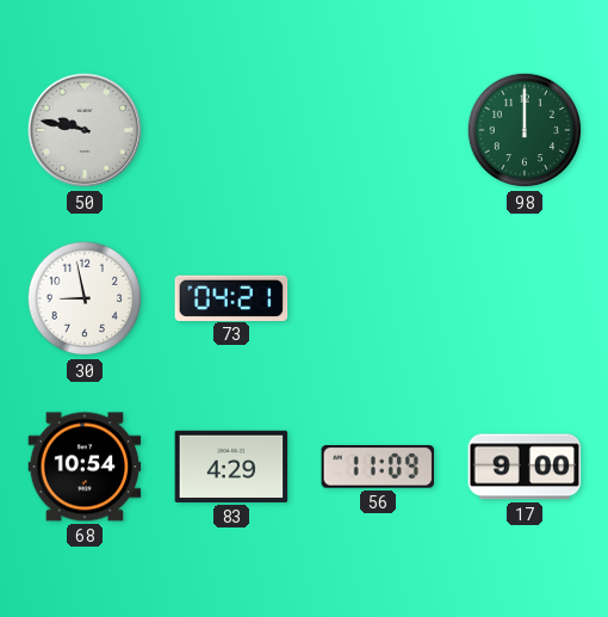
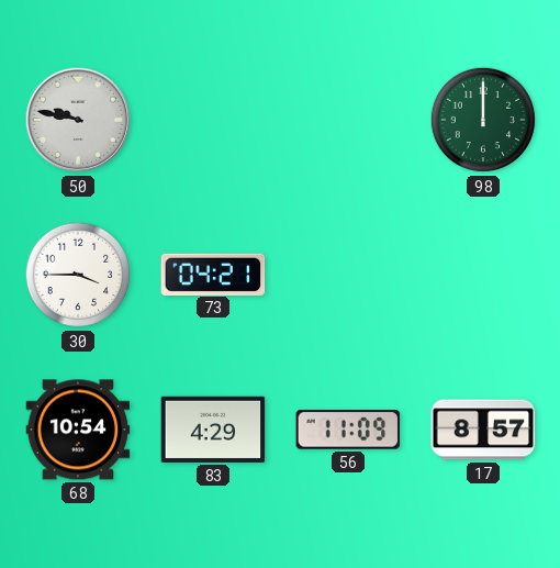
30: 8:58 -> 3:45 (78, 275)
17: 9:00 -> 8:57 (483, 430)
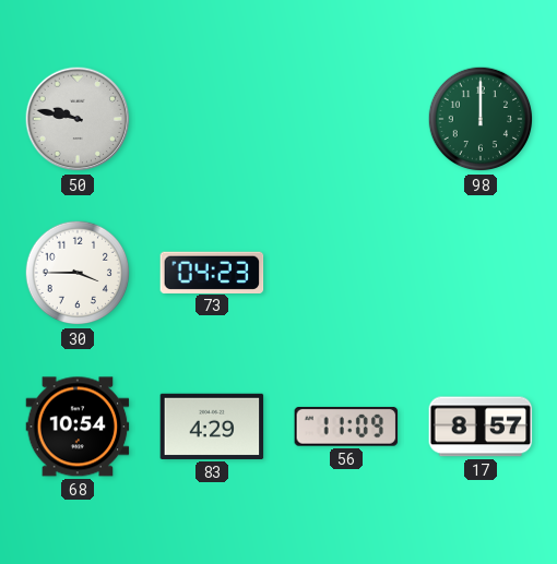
73: 04:21 -> 04:23 (212, 272)
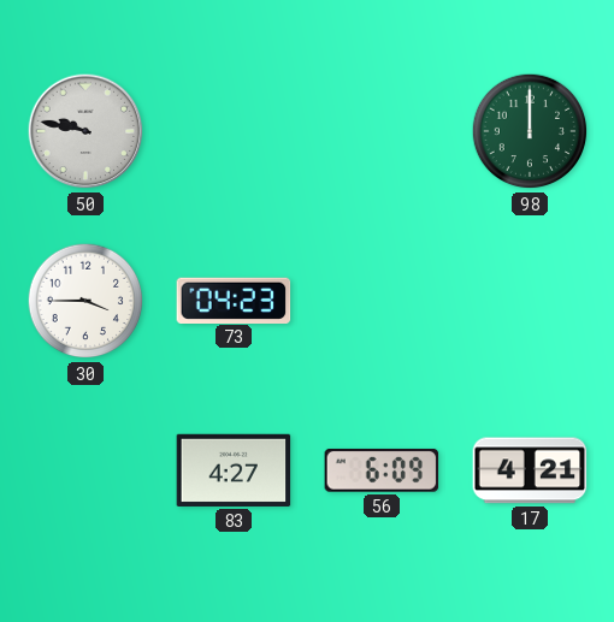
68: 10:54 -> none (78, 427)
83: 4:29 -> 4:27 (234, 470)
56: 11:09 -> 6:09 (382, 470)
17: 8:57 -> 4:21 (530, 470)
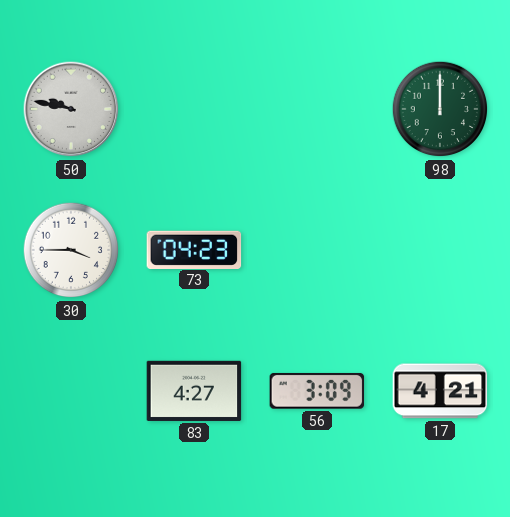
56: 6:09 -> 3:09 (317, 391)
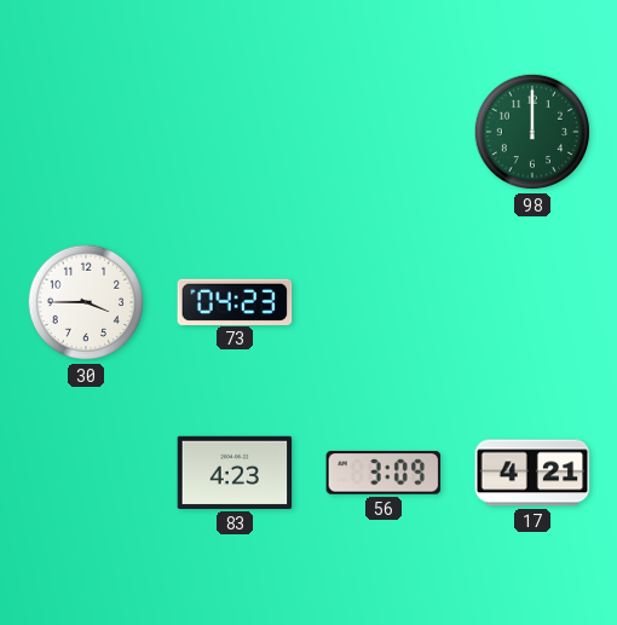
50: 9:47 -> none (71, 109)
83: 4:27 -> 4:23 (235, 473)
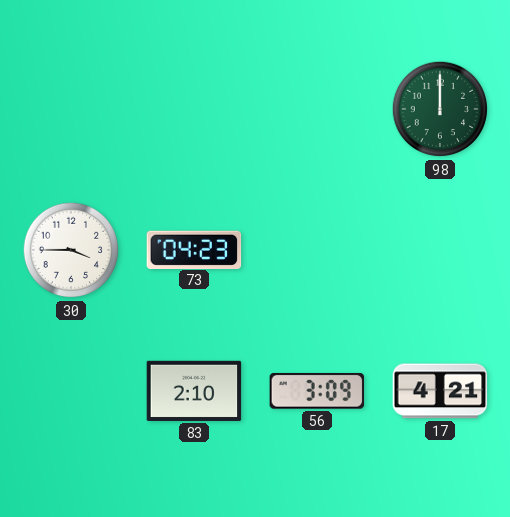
83: 4:23 -> 2:10 (194, 391)
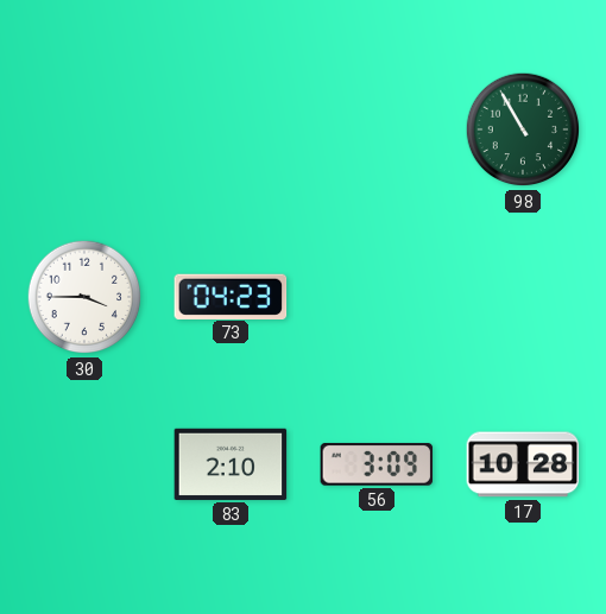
98: 12:00 -> 10:55 (523, 129)
17: 4:21 -> 10:28 (523, 464)
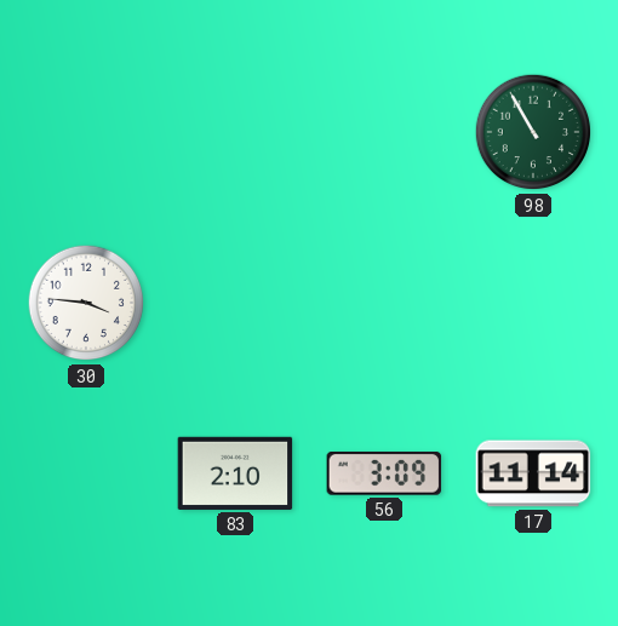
30: 3:45 -> 3:46 (86, 303)
73: 04:23 -> none (231, 296)
17: 10:28 -> 11:14 (533, 473)
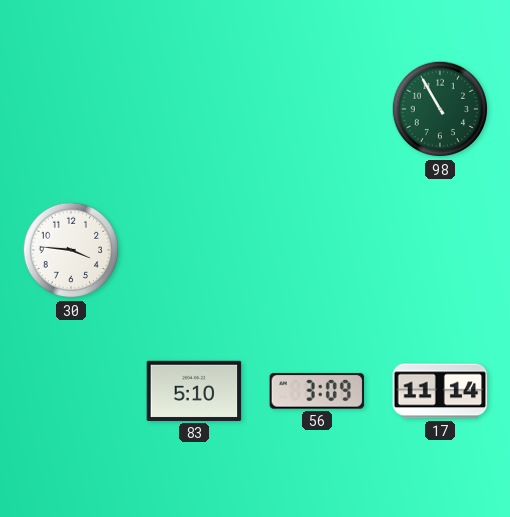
83: 2:10 -> 5:10 (194, 391)
